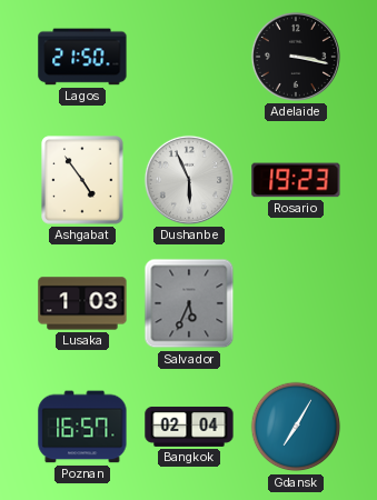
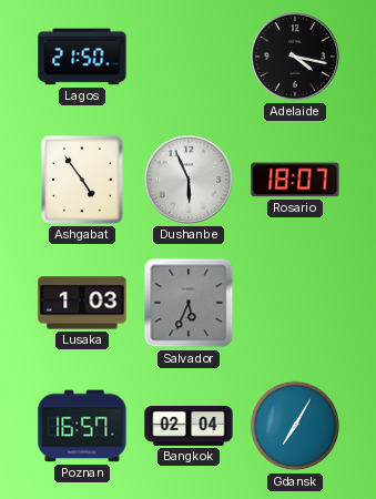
Adelaide: 3:17 -> 4:17 (295, 57)
Rosario: 19:23 -> 18:07 (295, 180)
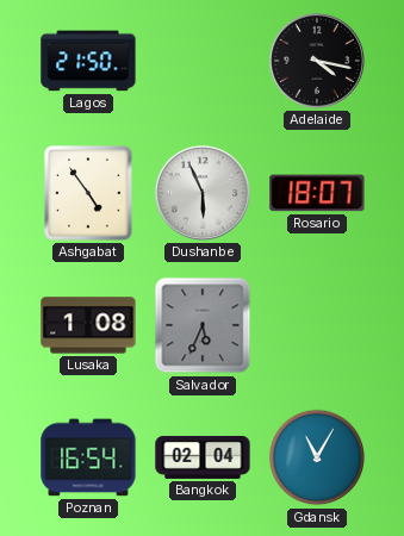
Lusaka: 1:03 -> 1:08 (88, 325)
Poznan: 16:57 -> 16:54 (88, 457)
Gdansk: 7:05 -> 11:05 (317, 457)
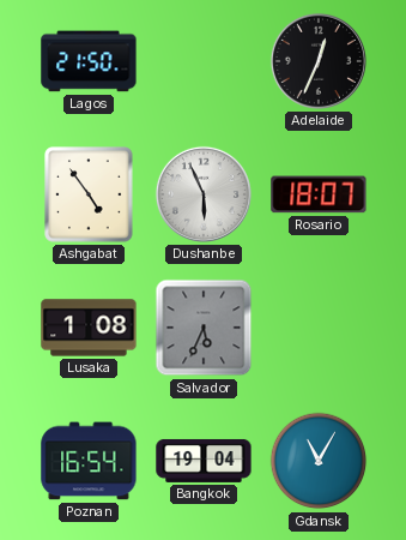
Adelaide: 4:17 -> 12:34 (319, 61)
Bangkok: 02:04 -> 19:04 (204, 461)
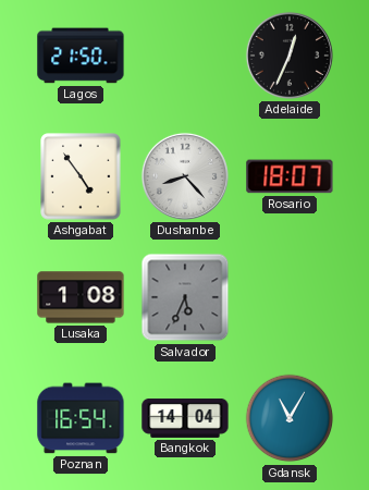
Dushanbe: 5:56 -> 8:23 (185, 176)
Bangkok: 19:04 -> 14:04 (185, 418)
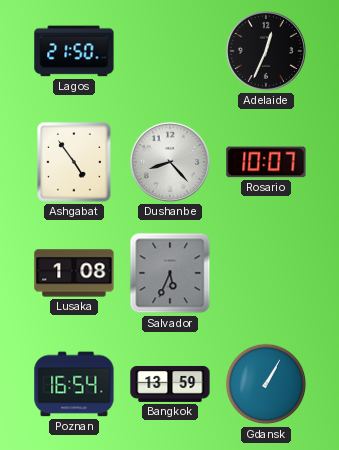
Rosario: 18:07 -> 10:07 (266, 162)
Bangkok: 14:04 -> 13:59 (170, 384)
Gdansk: 11:05 -> 1:05 (266, 384)
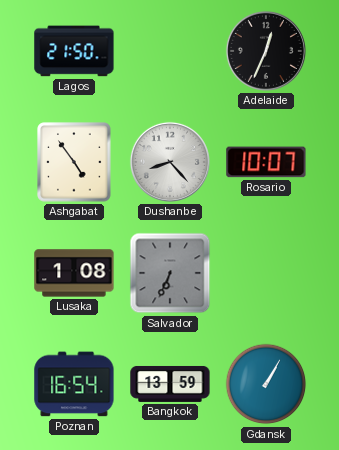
Salvador: 5:34 -> 6:34 (170, 273)
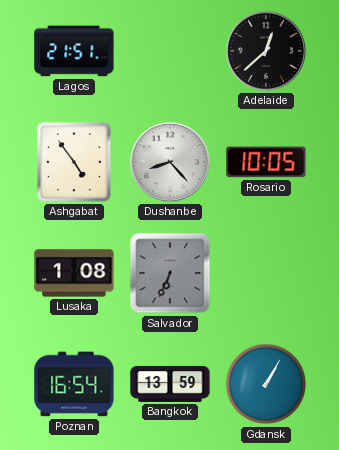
Lagos: 21:50 -> 21:51 (74, 51)
Adelaide: 12:34 -> 12:38 (266, 51)
Rosario: 10:07 -> 10:05 (266, 162)
